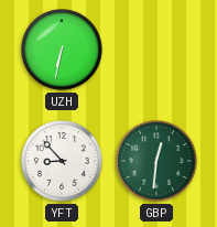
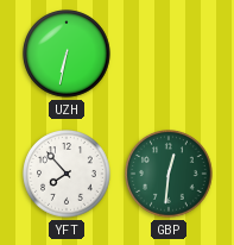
YFT: 8:53 -> 7:53 (67, 174)
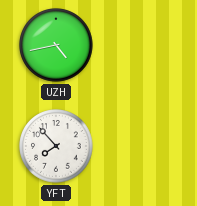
UZH: 6:32 -> 4:43 (56, 45)
GBP: 12:31 -> none (169, 174)
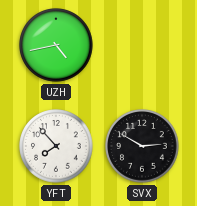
SVX: none -> 2:50 (142, 146)
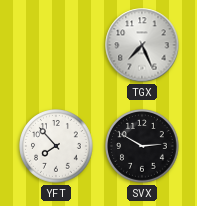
UZH: 4:43 -> none (56, 45)
TGX: none -> 7:26 (142, 45)
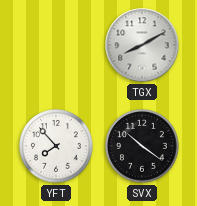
TGX: 7:26 -> 8:10 (142, 45)
SVX: 2:50 -> 10:21 (142, 146)
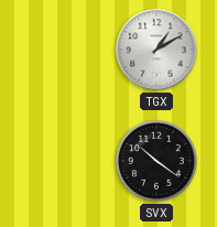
TGX: 8:10 -> 1:10 (156, 50)
YFT: 7:53 -> none (56, 146)
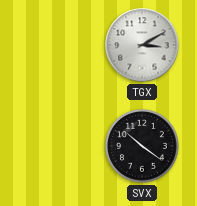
TGX: 1:10 -> 3:10 (142, 45)
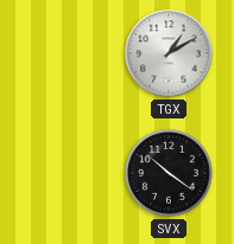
TGX: 3:10 -> 1:10 (169, 53)
